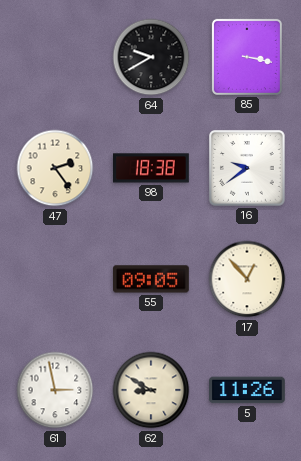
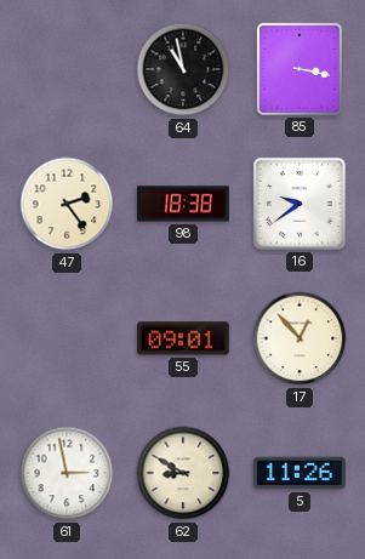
64: 9:40 -> 10:58 (183, 69)
55: 09:05 -> 09:01 (184, 338)
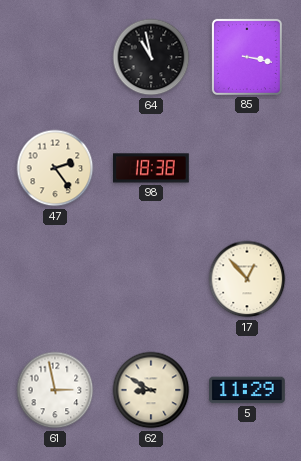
16: 9:39 -> none (300, 204)
55: 09:01 -> none (184, 338)
5: 11:26 -> 11:29 (248, 390)
